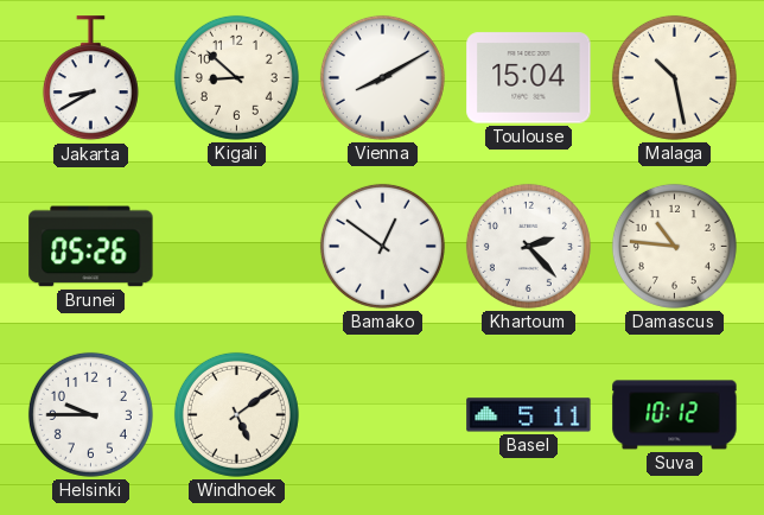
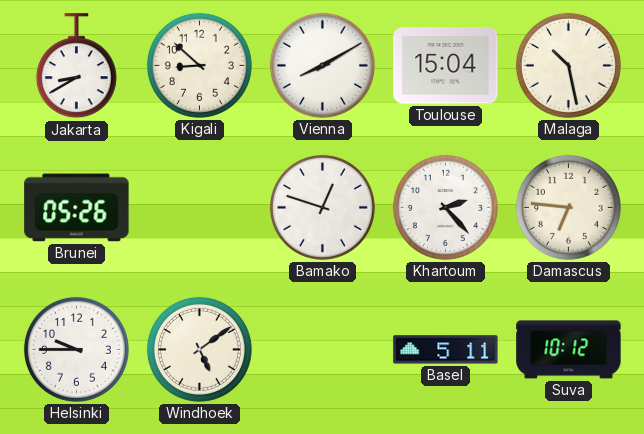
Bamako: 12:51 -> 12:48 (322, 207)
Damascus: 10:46 -> 6:46 (568, 207)
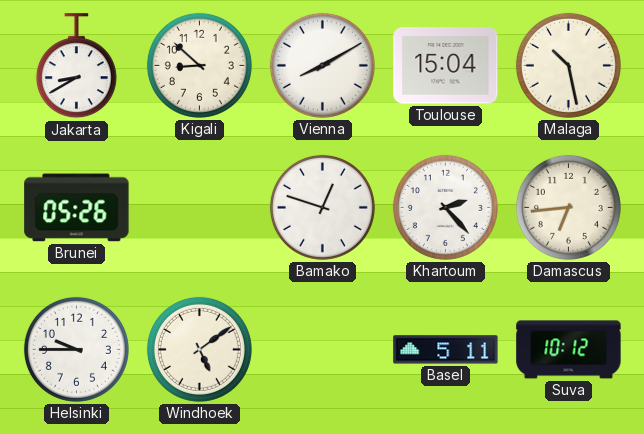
Damascus: 6:46 -> 6:44 (568, 207)
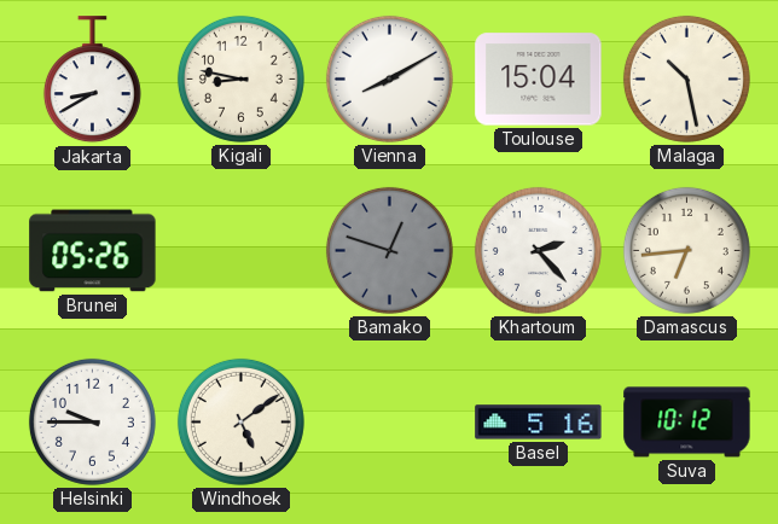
Kigali: 8:52 -> 8:47 (240, 78)
Bamako dial: white -> grey (389, 250)
Basel: 5:11 -> 5:16 (539, 423)
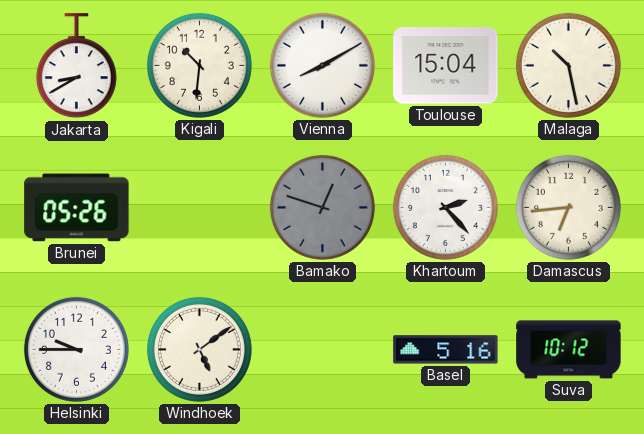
Kigali: 8:47 -> 10:31 (199, 65)
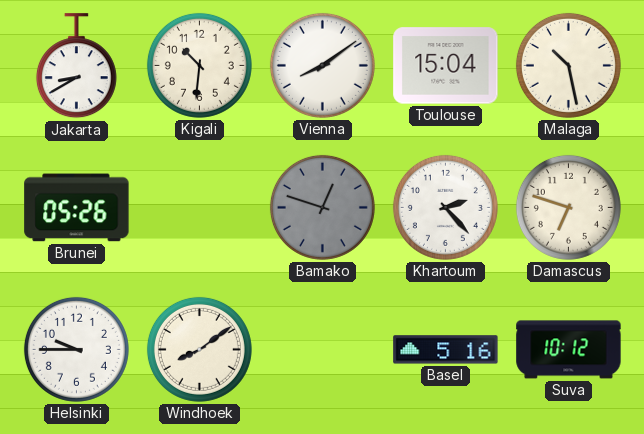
Vienna: 8:10 -> 8:09 (322, 65)
Damascus: 6:44 -> 6:48 (568, 207)
Windhoek: 5:09 -> 8:09 (199, 349)
